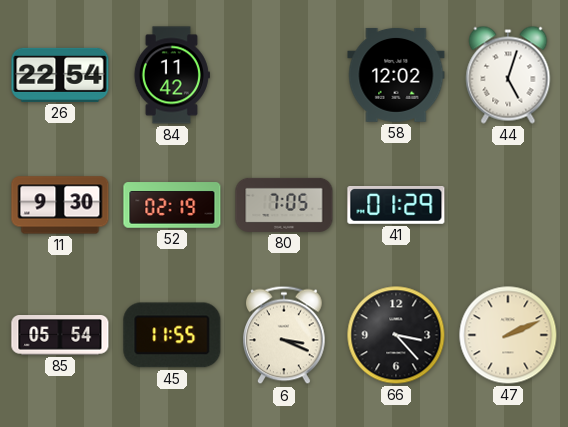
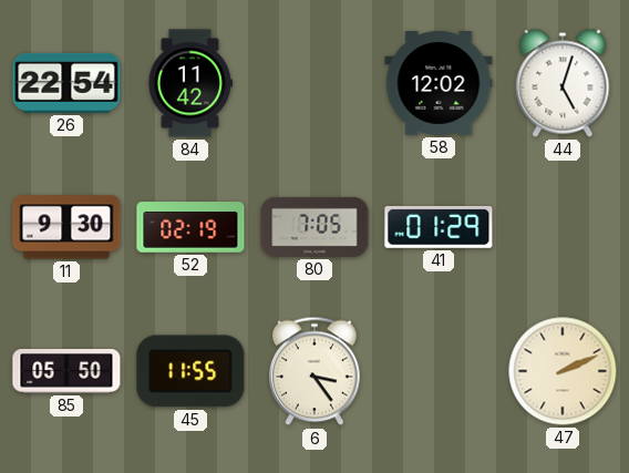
85: 05:54 -> 05:50 (66, 371)
6: 3:19 -> 3:24 (316, 371)
66: 3:23 -> none (396, 335)
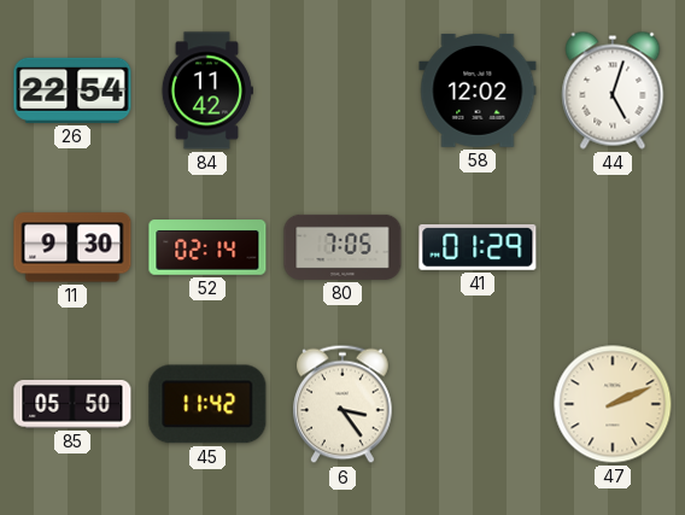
52: 02:19 -> 02:14 (207, 247)
45: 11:55 -> 11:42 (207, 404)
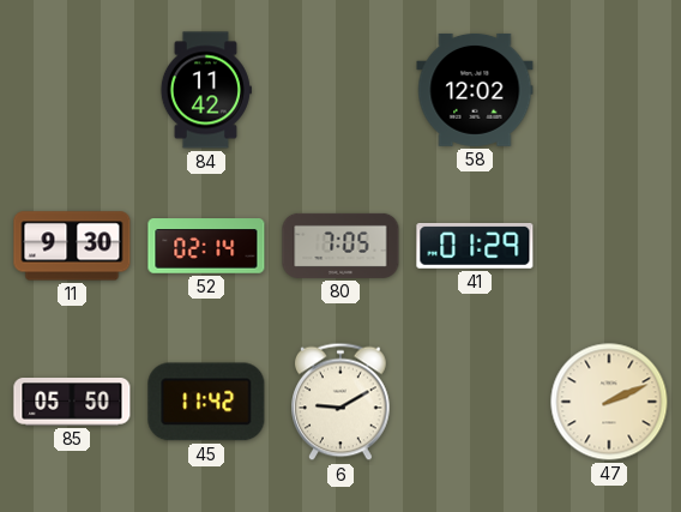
26: 22:54 -> none (72, 90)
44: 5:03 -> none (613, 90)
6: 3:24 -> 9:10 (342, 402)
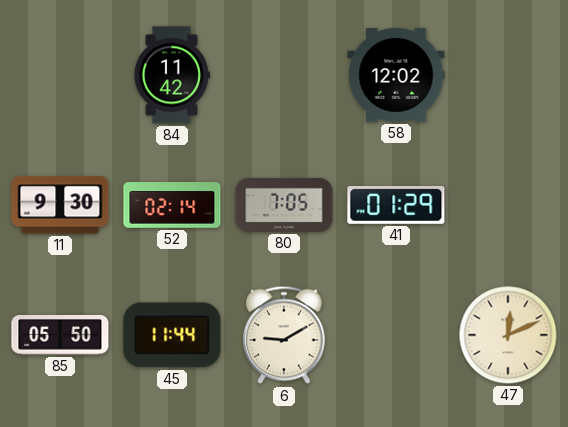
45: 11:42 -> 11:44 (172, 335)
47: 2:11 -> 12:11 (508, 335)
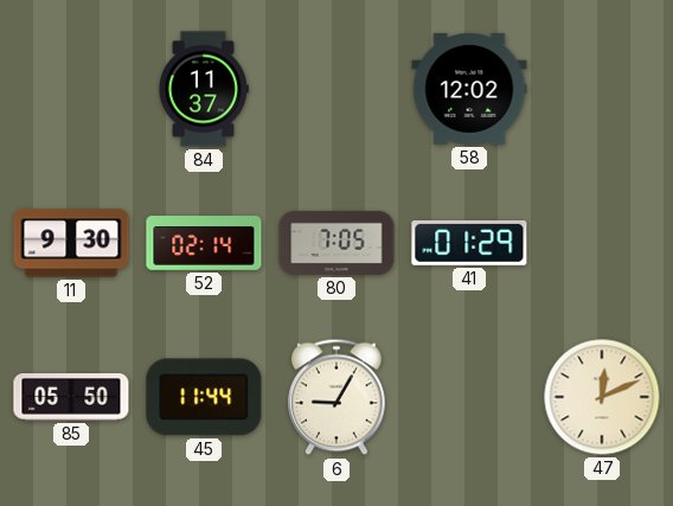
84: 11:42 -> 11:37 (204, 89)
6: 9:10 -> 9:05 (338, 397)
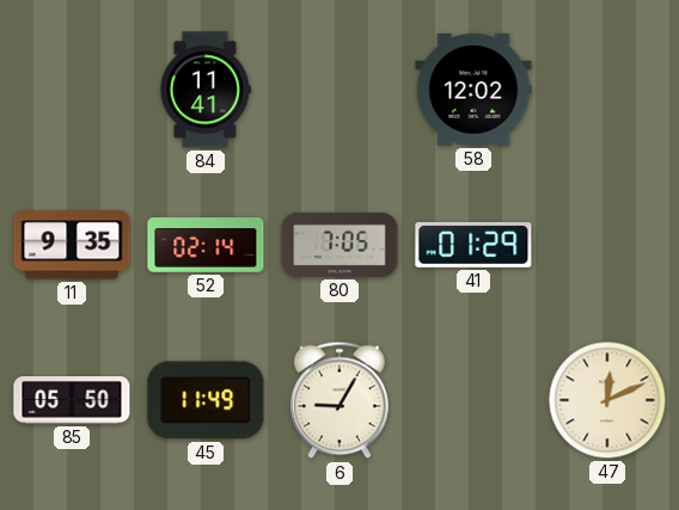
84: 11:37 -> 11:41 (206, 90)
11: 9:30 -> 9:35 (72, 245)
45: 11:44 -> 11:49 (206, 400)
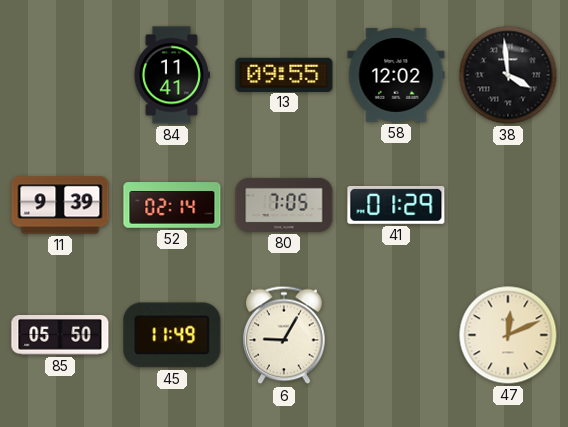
13: none -> 09:55 (284, 74)
38: none -> 3:59 (508, 75)
11: 9:35 -> 9:39 (60, 205)
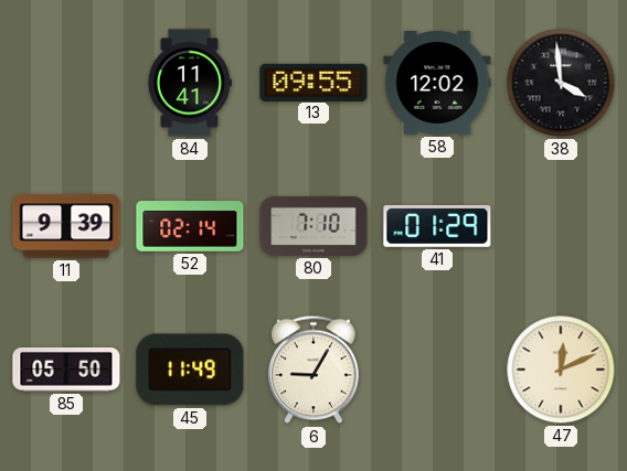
80: 7:05 -> 7:10 (313, 226)
